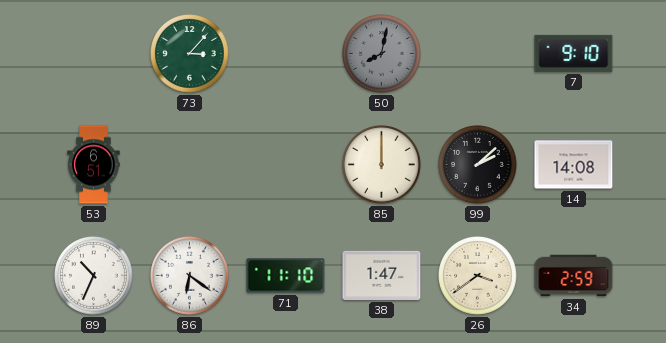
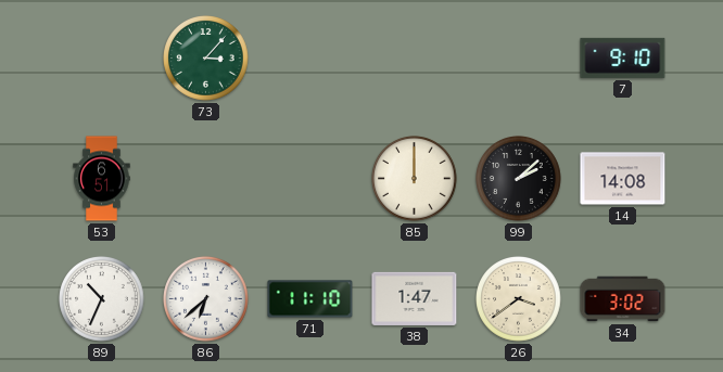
50: 8:02 -> none (382, 54)
86: 6:21 -> 6:38 (206, 299)
34: 2:59 -> 3:02 (623, 299)
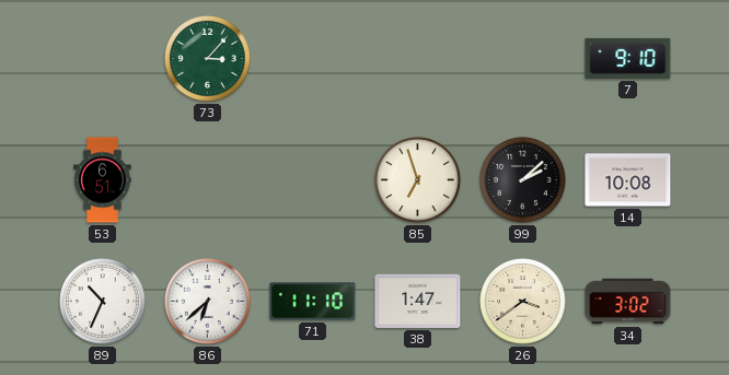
85: 12:00 -> 6:57 (418, 180)
14: 14:08 -> 10:08 (628, 180)
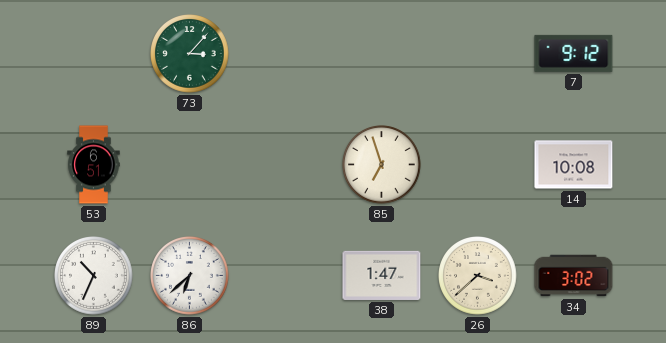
7: 9:10 -> 9:12 (574, 53)
99: 2:08 -> none (523, 180)
71: 11:10 -> none (313, 302)
26: 3:39 -> 3:38 (478, 276)
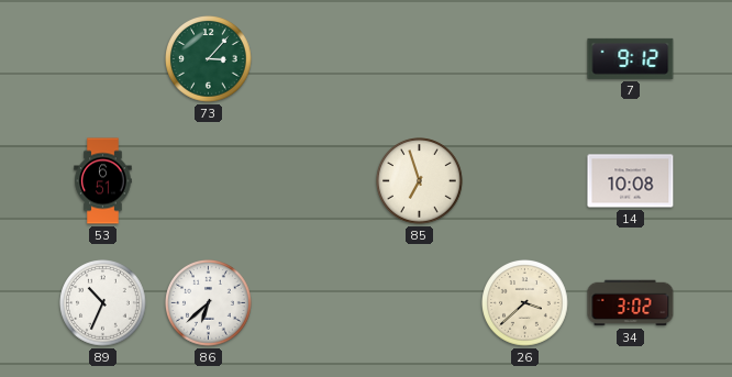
38: 1:47 -> none (382, 275)
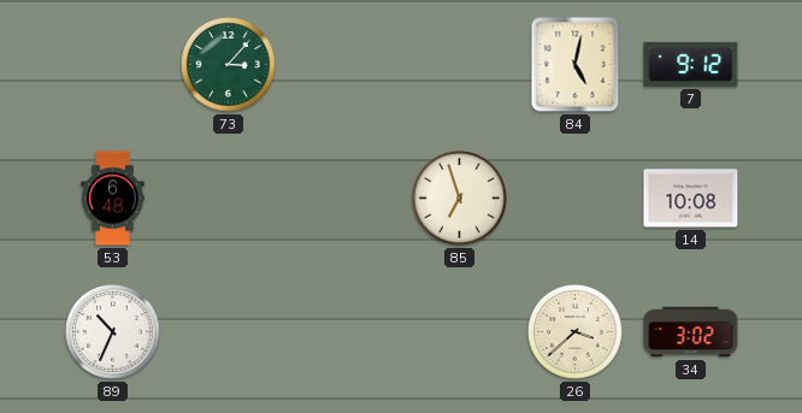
84: none -> 5:02 (576, 65)
53: 6:51 -> 6:48 (113, 199)
86: 6:38 -> none (209, 303)
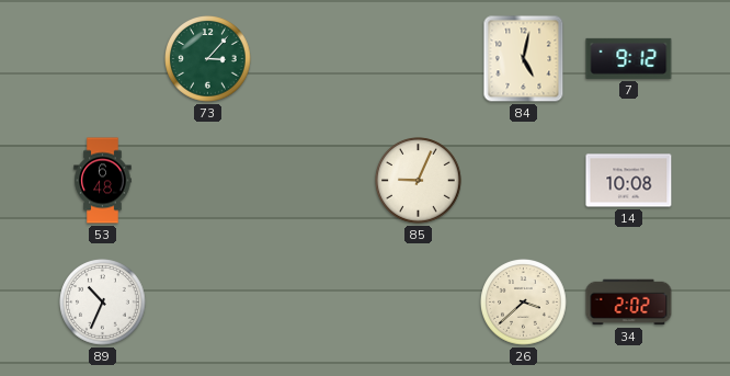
85: 6:57 -> 9:04 (419, 181)
34: 3:02 -> 2:02 (629, 303)
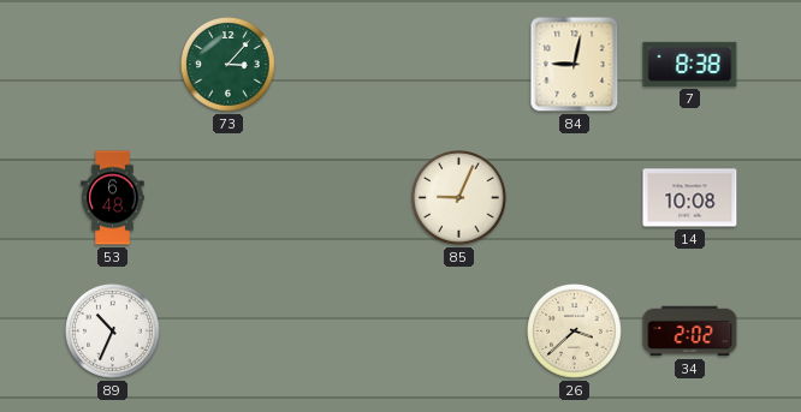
84: 5:02 -> 9:02 (575, 65)
7: 9:12 -> 8:38 (690, 64)
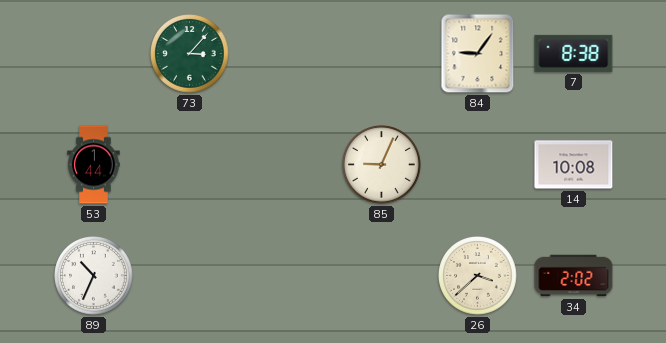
84: 9:02 -> 9:06 (478, 54)
53: 6:48 -> 1:44 (94, 165)
